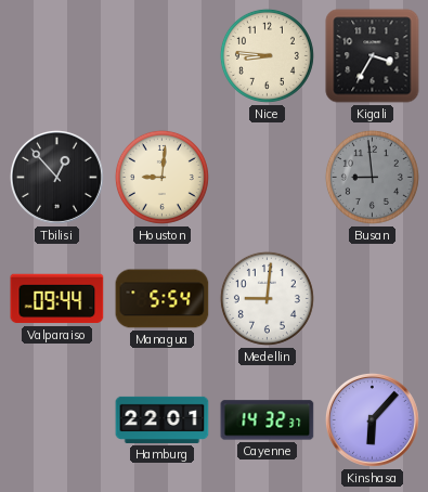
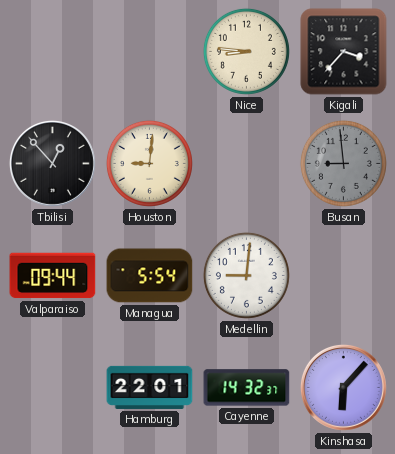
Kigali: 3:35 -> 3:37 (344, 52)
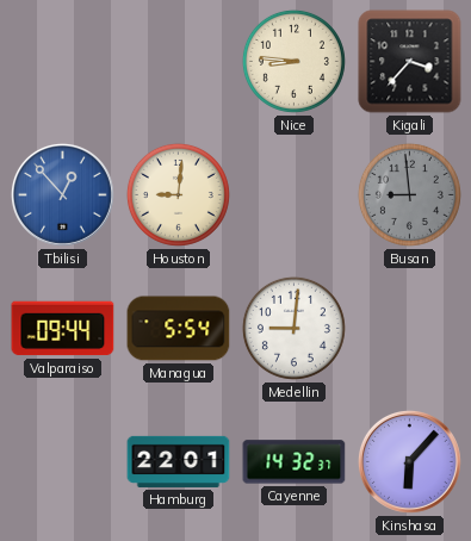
Tbilisi dial: black -> blue (62, 194)
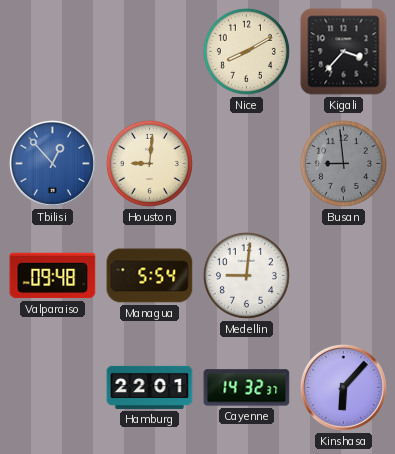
Nice: 8:46 -> 8:10 (246, 51)
Valparaiso: 09:44 -> 09:48 (53, 276)
